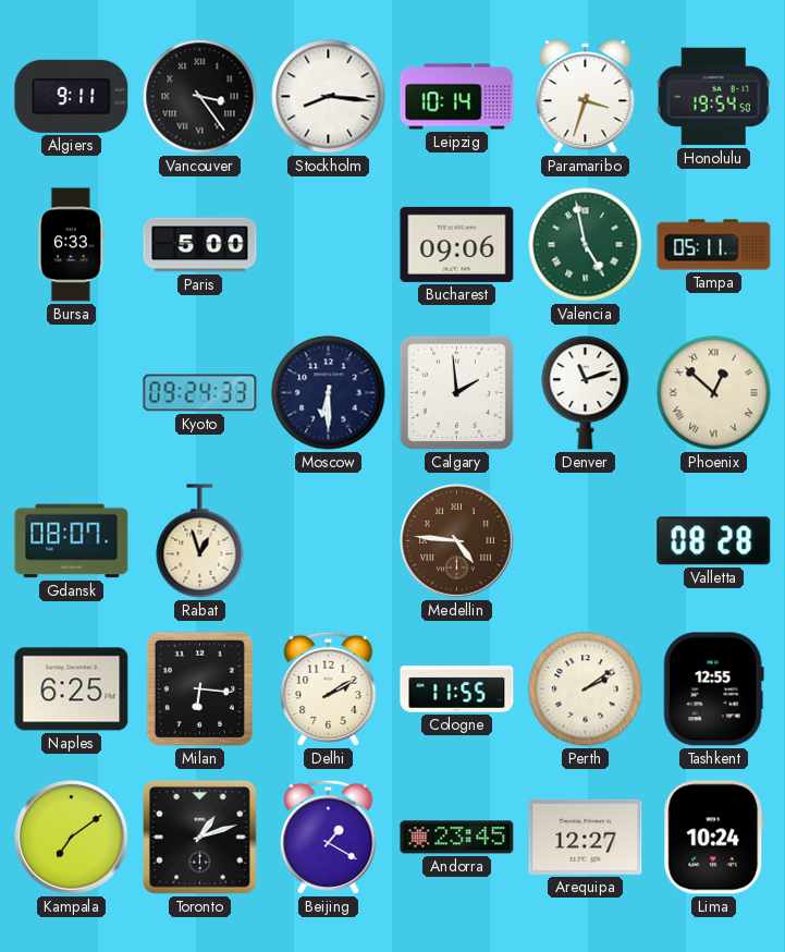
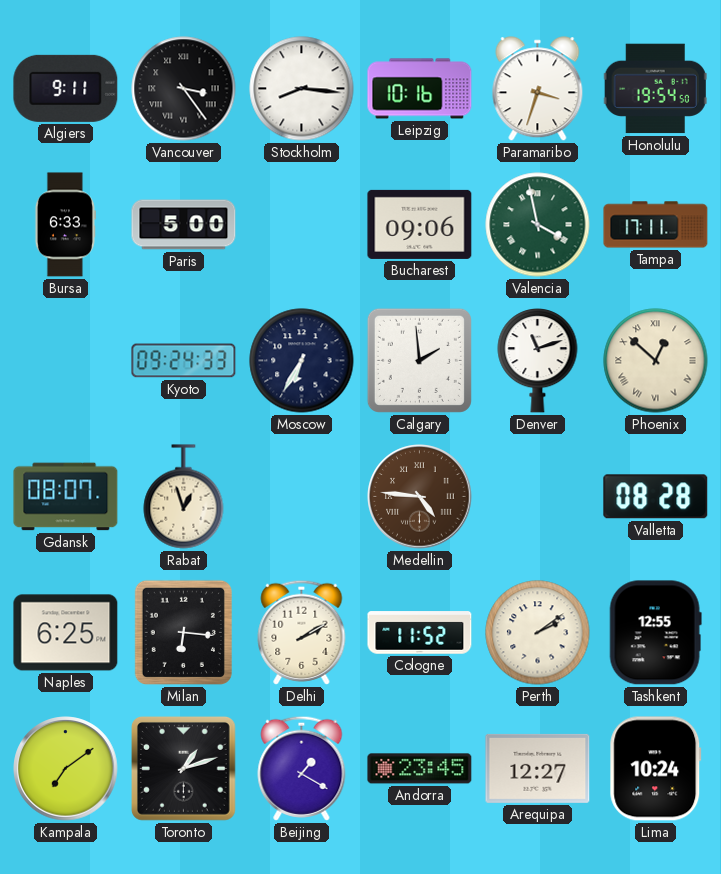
Leipzig: 10:14 -> 10:16 (420, 89)
Valencia: 4:58 -> 3:58 (538, 225)
Tampa: 05:11 -> 17:11 (656, 225)
Moscow: 6:30 -> 6:35 (302, 361)
Cologne: 11:55 -> 11:52 (420, 633)
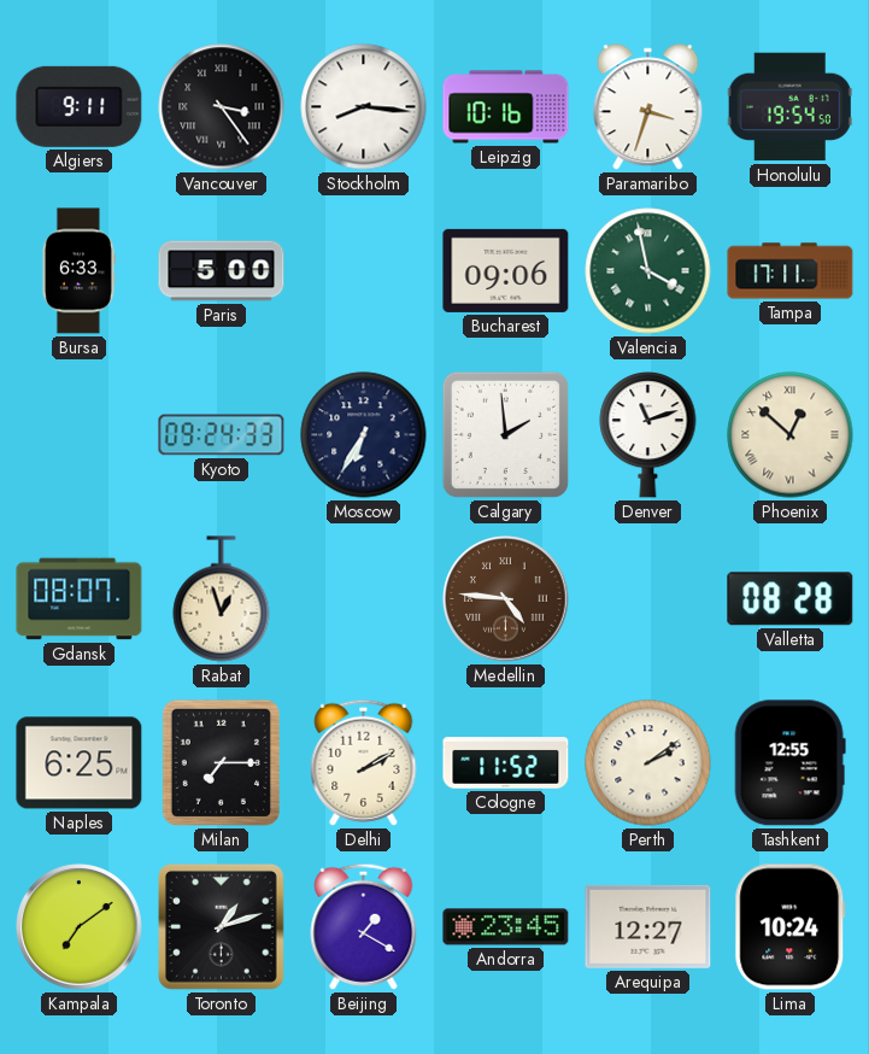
Milan: 6:16 -> 7:15 (221, 762)
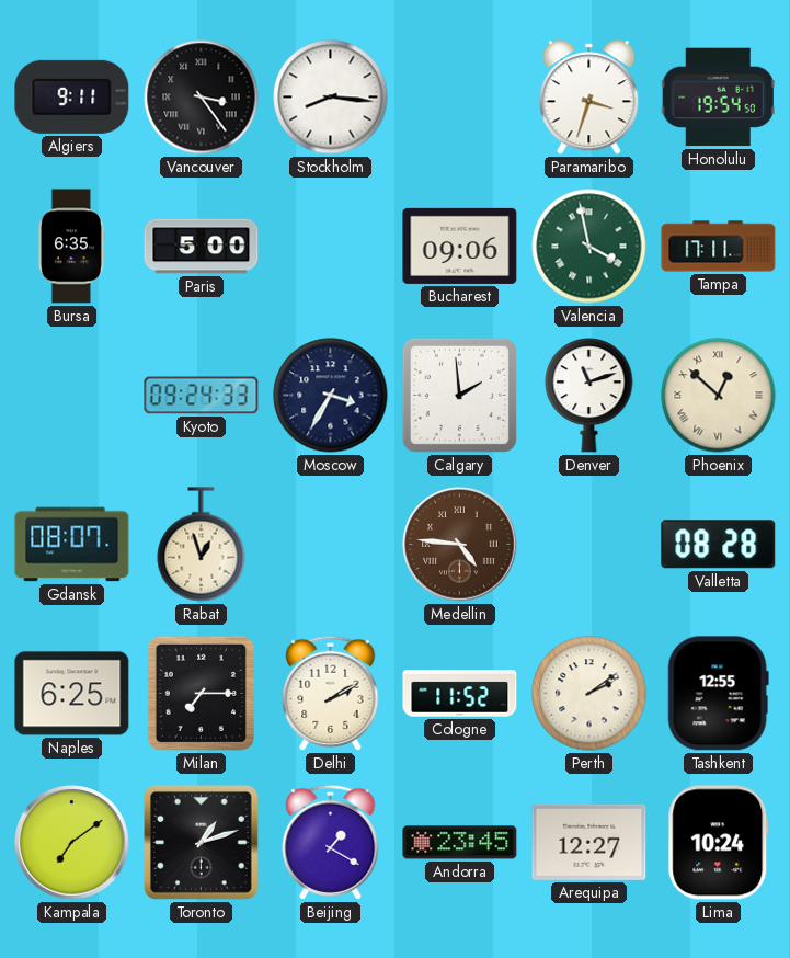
Leipzig: 10:16 -> none (506, 107)
Bursa: 6:33 -> 6:35 (71, 247)
Moscow: 6:35 -> 3:35 (331, 396)
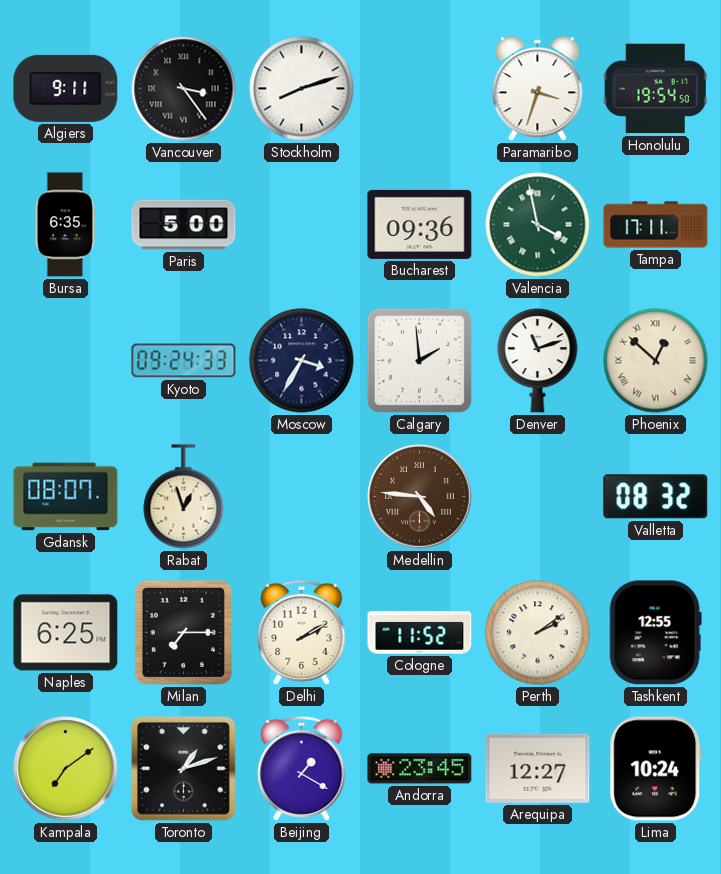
Stockholm: 8:16 -> 8:12 (302, 89)
Bucharest: 09:06 -> 09:36 (420, 224)
Valletta: 08:28 -> 08:32 (656, 497)
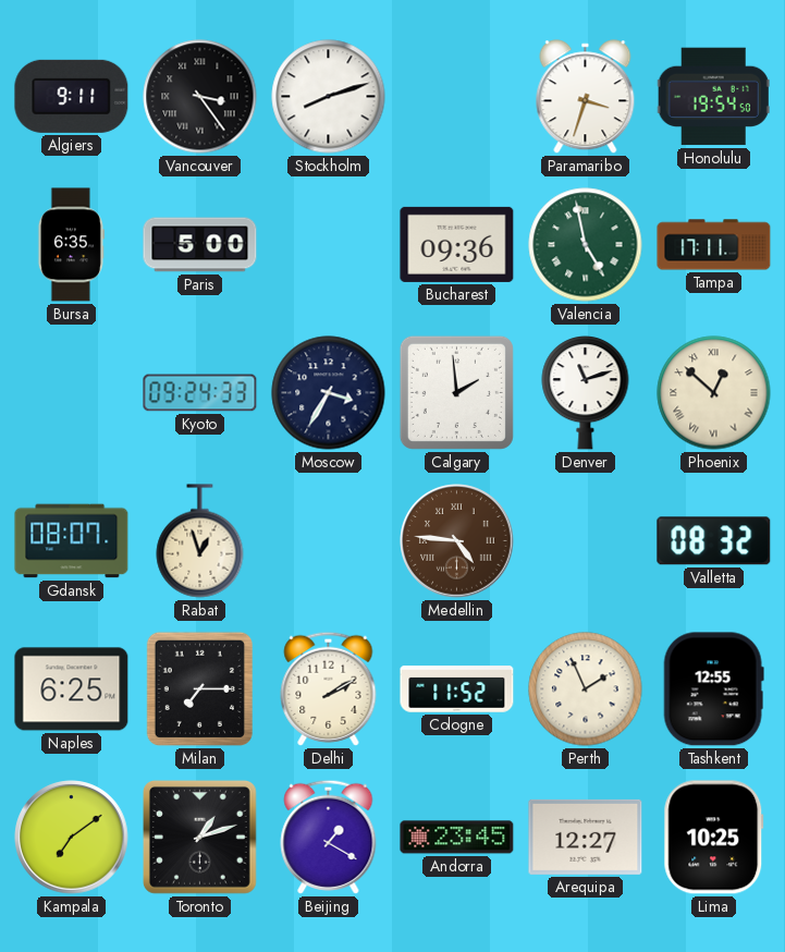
Valencia: 3:58 -> 4:58 (586, 245)
Perth: 2:09 -> 1:56 (586, 689)
Lima: 10:24 -> 10:25 (714, 838)
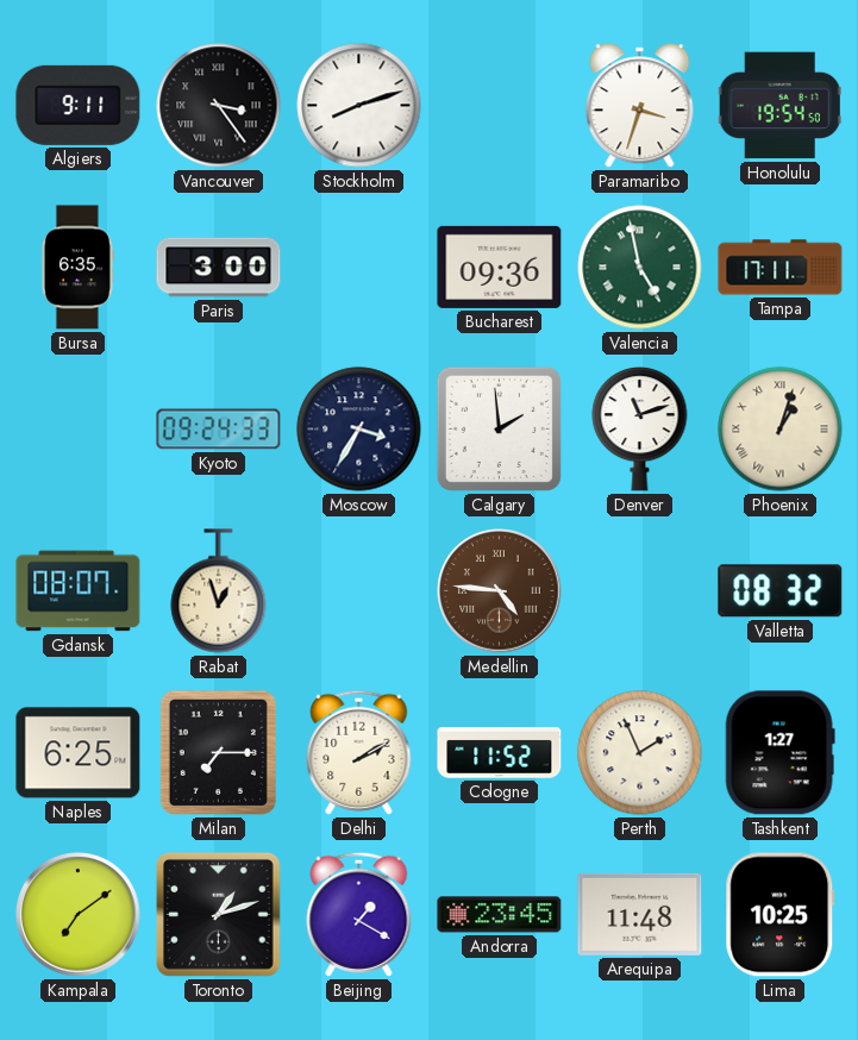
Paris: 5:00 -> 3:00 (219, 268)
Phoenix: 12:52 -> 1:03 (781, 430)
Tashkent: 12:55 -> 1:27 (779, 753)
Arequipa: 12:27 -> 11:48 (640, 914)
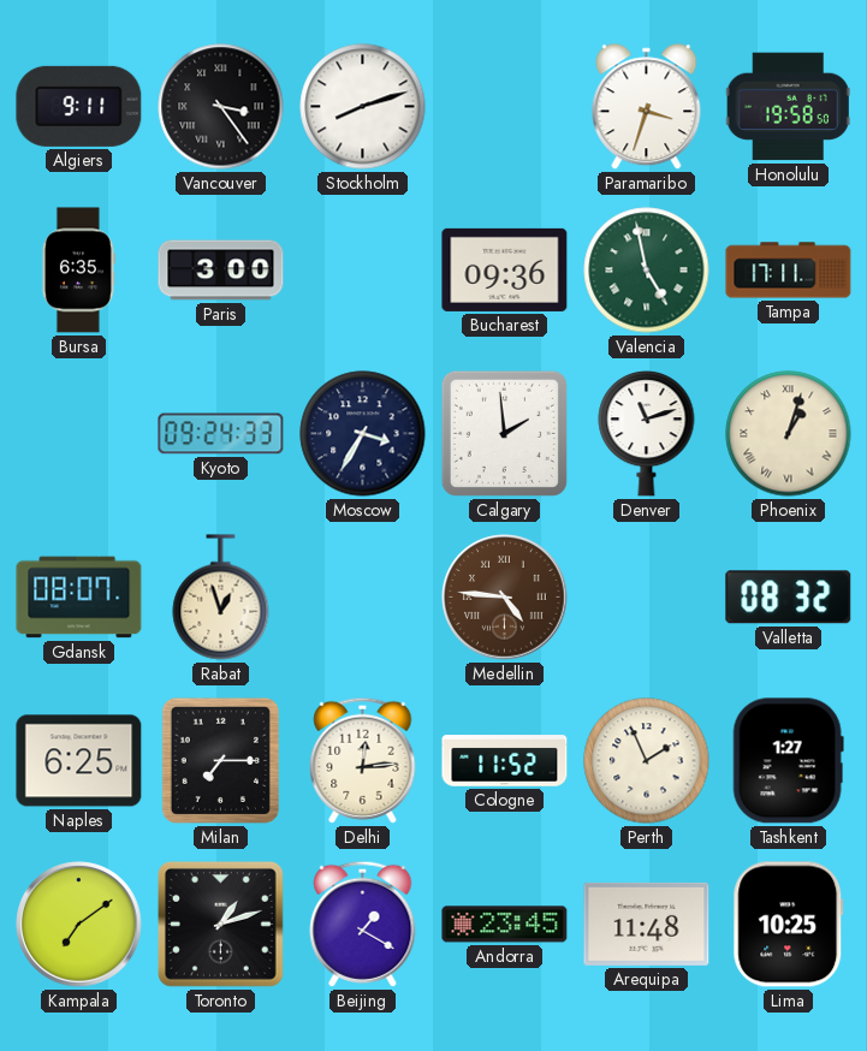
Honolulu: 19:54 -> 19:58 (788, 107)
Delhi: 2:10 -> 12:14 (363, 760)
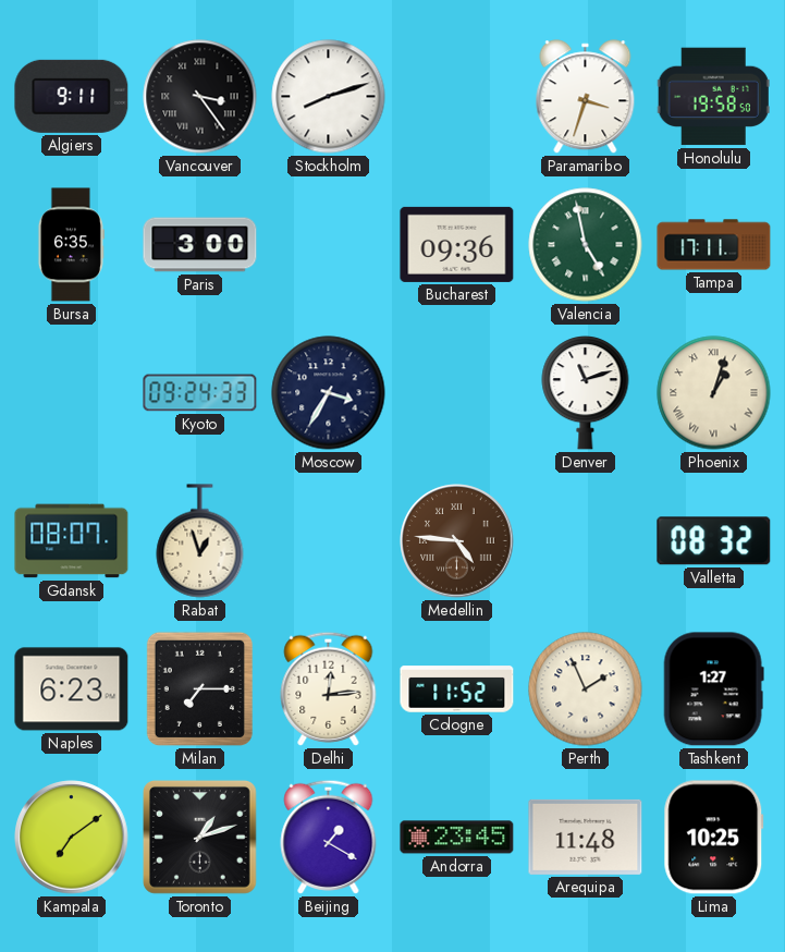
Calgary: 1:59 -> none (504, 433)
Naples: 6:25 -> 6:23 (72, 689)
